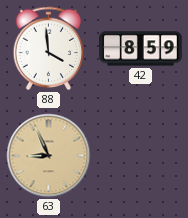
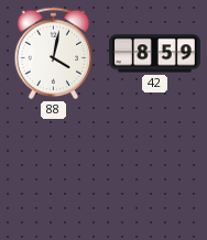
88: 3:59 -> 4:02 (54, 54)
63: 8:56 -> none (49, 156)
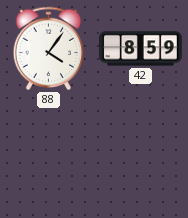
88: 4:02 -> 4:06 (49, 49)
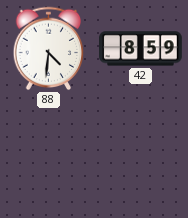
88: 4:06 -> 4:31 (49, 49)
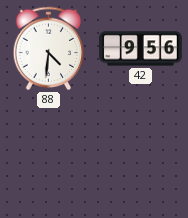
42: 8:59 -> 9:56 (141, 49)
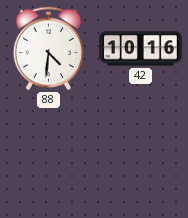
42: 9:56 -> 10:16 (141, 49)
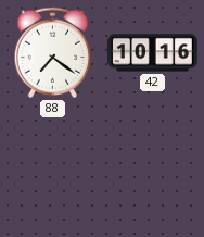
88: 4:31 -> 7:21 (53, 53)
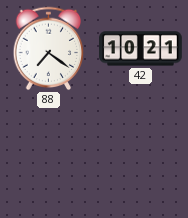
42: 10:16 -> 10:21 (141, 49)
